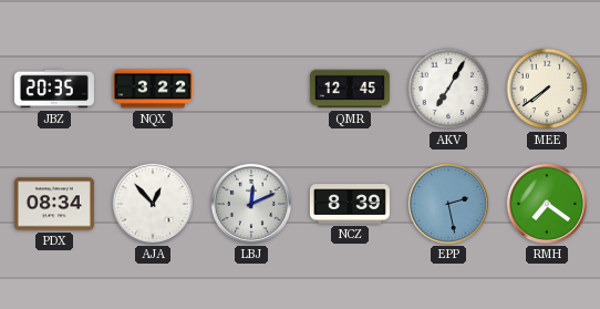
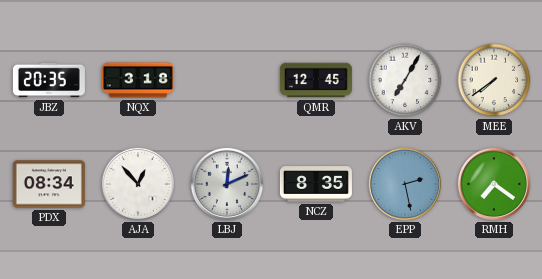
NQX: 3:22 -> 3:18 (138, 80)
NCZ: 8:39 -> 8:35 (316, 184)
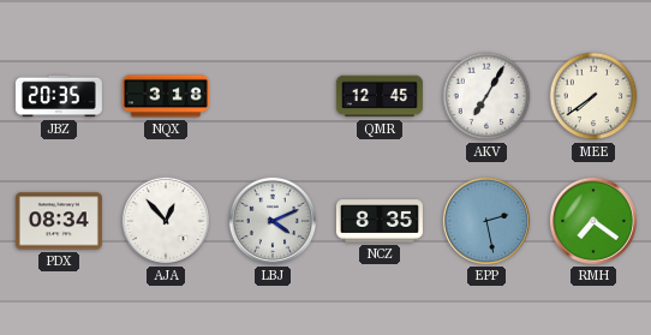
LBJ: 12:11 -> 4:11 (273, 221)
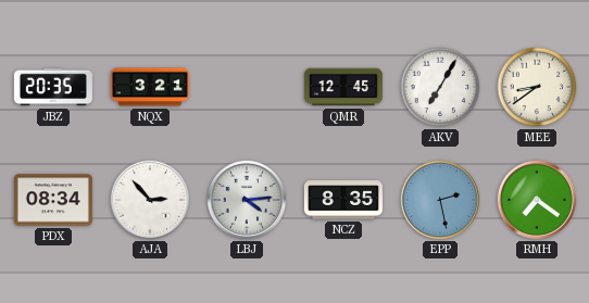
NQX: 3:18 -> 3:21 (150, 87)
MEE: 7:39 -> 8:39 (537, 87)
AJA: 12:53 -> 2:53 (150, 200)
LBJ: 4:11 -> 4:14 (247, 200)
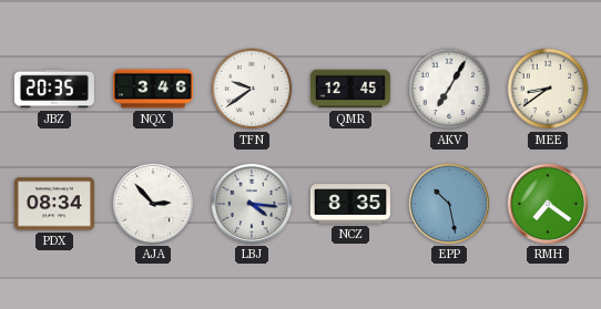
NQX: 3:21 -> 3:46 (153, 89)
TFN: none -> 9:39 (252, 89)
LBJ: 4:14 -> 4:16 (252, 204)
EPP: 2:28 -> 10:28 (449, 204)
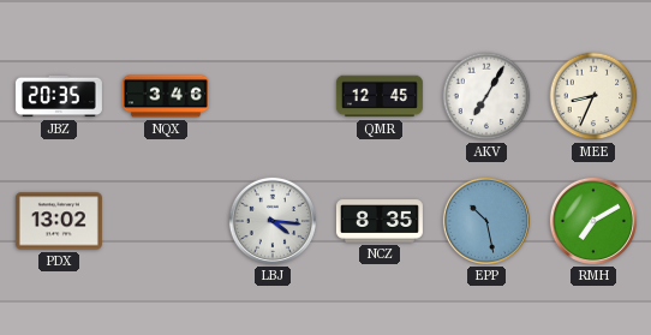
TFN: 9:39 -> none (252, 89)
MEE: 8:39 -> 8:34 (593, 96)
PDX: 08:34 -> 13:02 (59, 221)
AJA: 2:53 -> none (153, 204)
RMH: 7:21 -> 7:10 (593, 221)
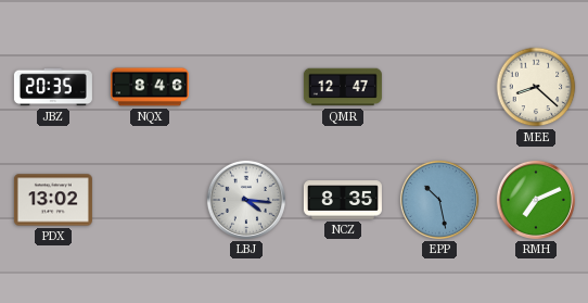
NQX: 3:46 -> 8:46 (150, 87)
QMR: 12:45 -> 12:47 (343, 87)
AKV: 7:05 -> none (486, 96)
MEE: 8:34 -> 8:22 (536, 87)
RMH: 7:10 -> 7:11 (536, 200)
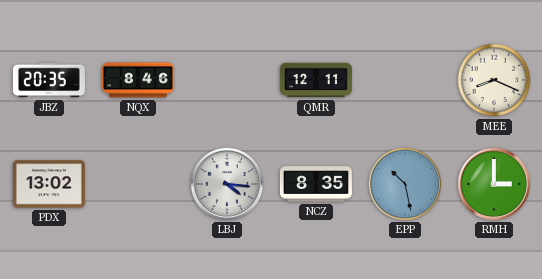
QMR: 12:47 -> 12:11 (316, 80)
MEE: 8:22 -> 8:19 (494, 80)
RMH: 7:11 -> 3:00 (494, 184)
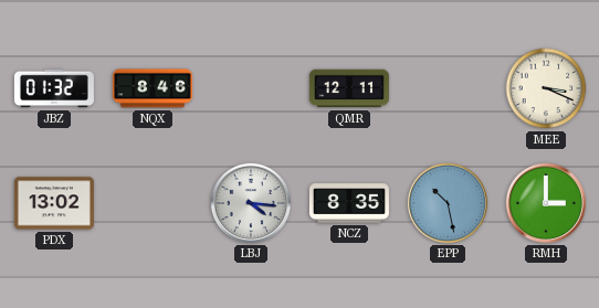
JBZ: 20:35 -> 01:32 (54, 88)
MEE: 8:19 -> 3:19 (546, 88)
